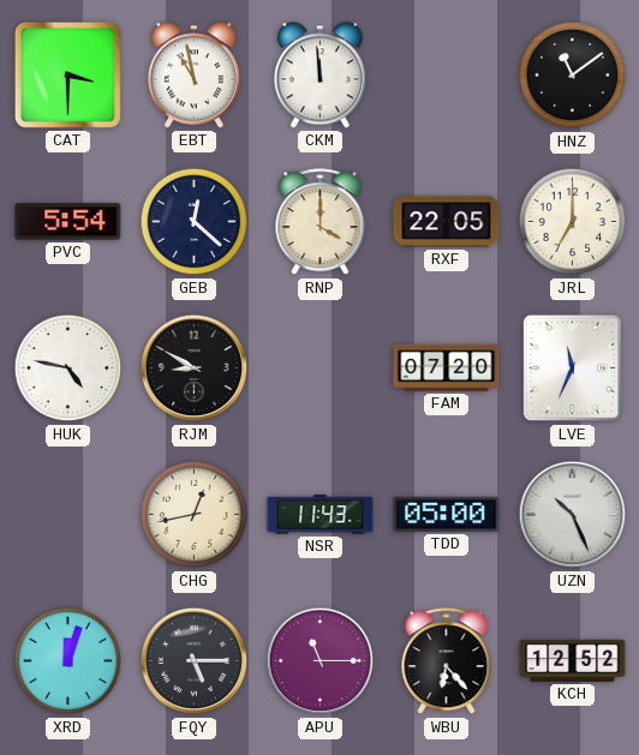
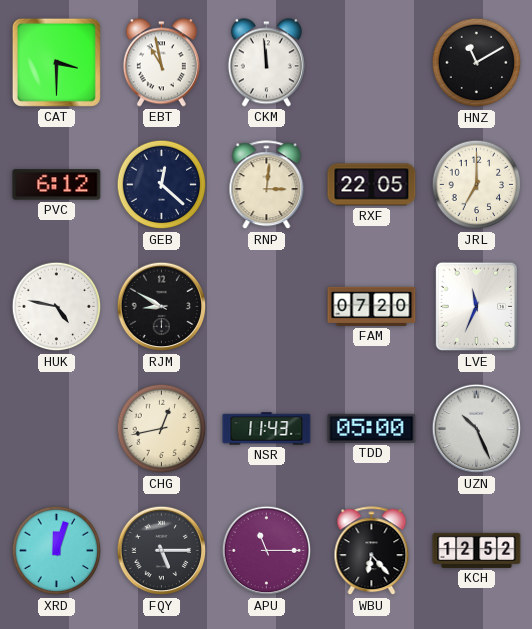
HNZ: 11:09 -> 11:10 (477, 63)
PVC: 5:54 -> 6:12 (57, 185)
RNP: 4:00 -> 3:01 (267, 185)
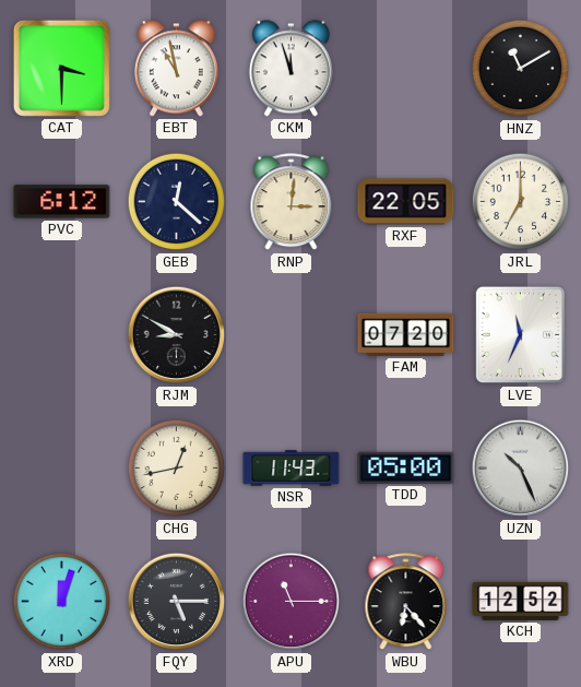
CKM: 11:59 -> 11:57 (290, 69)
HUK: 4:47 -> none (57, 307)
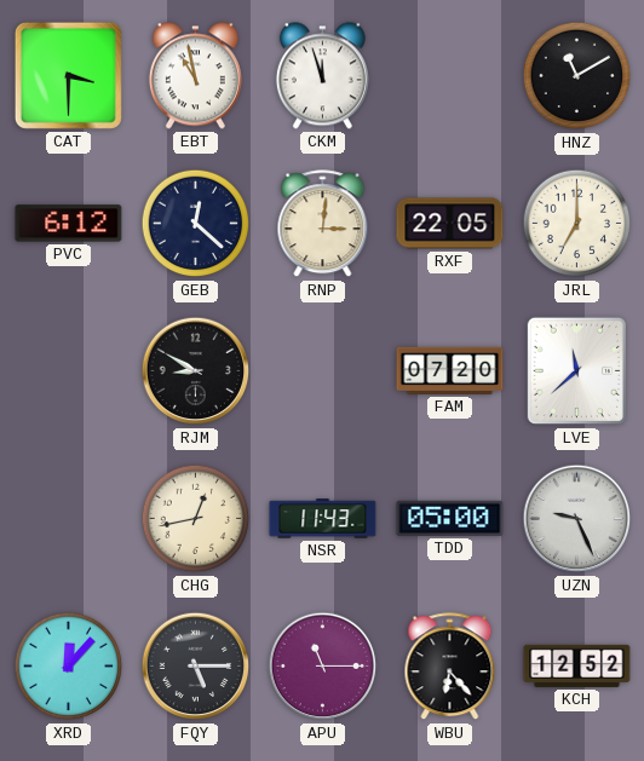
LVE: 11:34 -> 11:38 (576, 371)
UZN: 10:26 -> 9:26 (577, 519)
XRD: 12:03 -> 12:07 (69, 667)
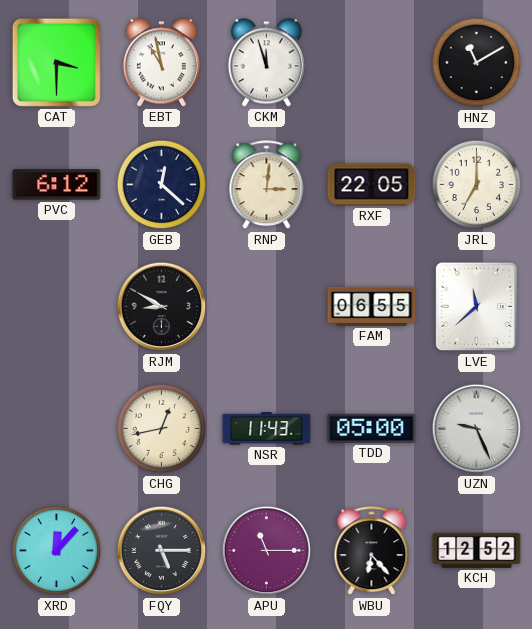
FAM: 07:20 -> 06:55 (372, 306)
